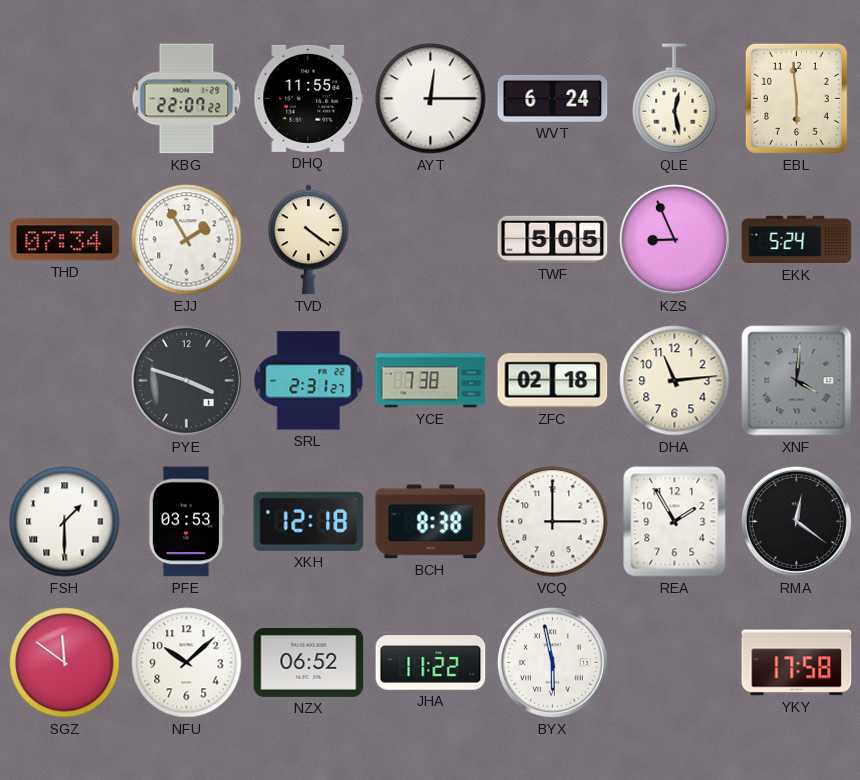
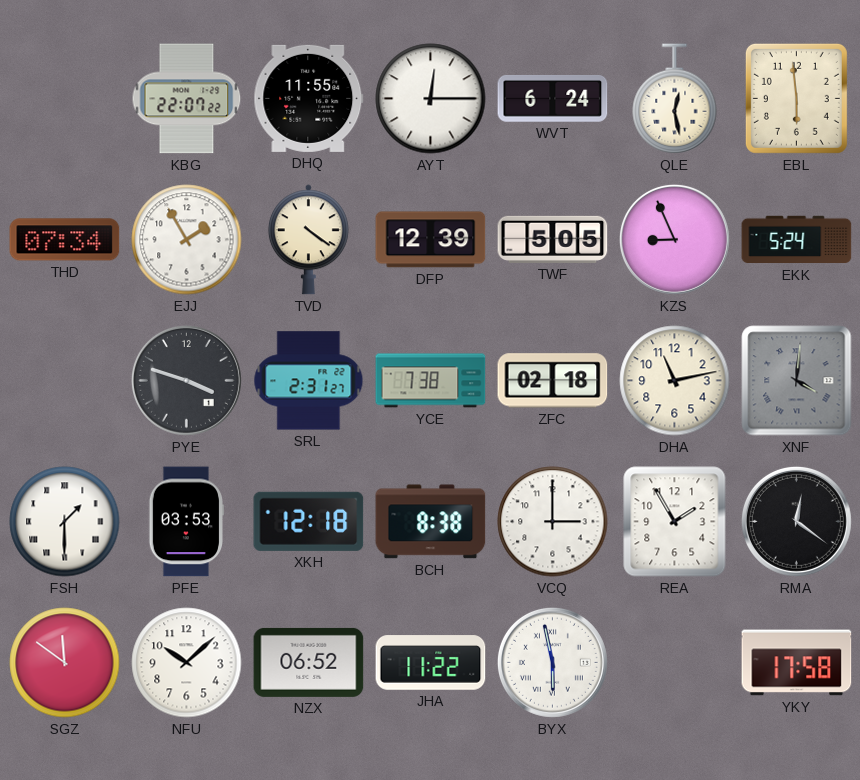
DFP: none -> 12:39 (431, 240)
DHA: 11:14 -> 11:13 (675, 381)
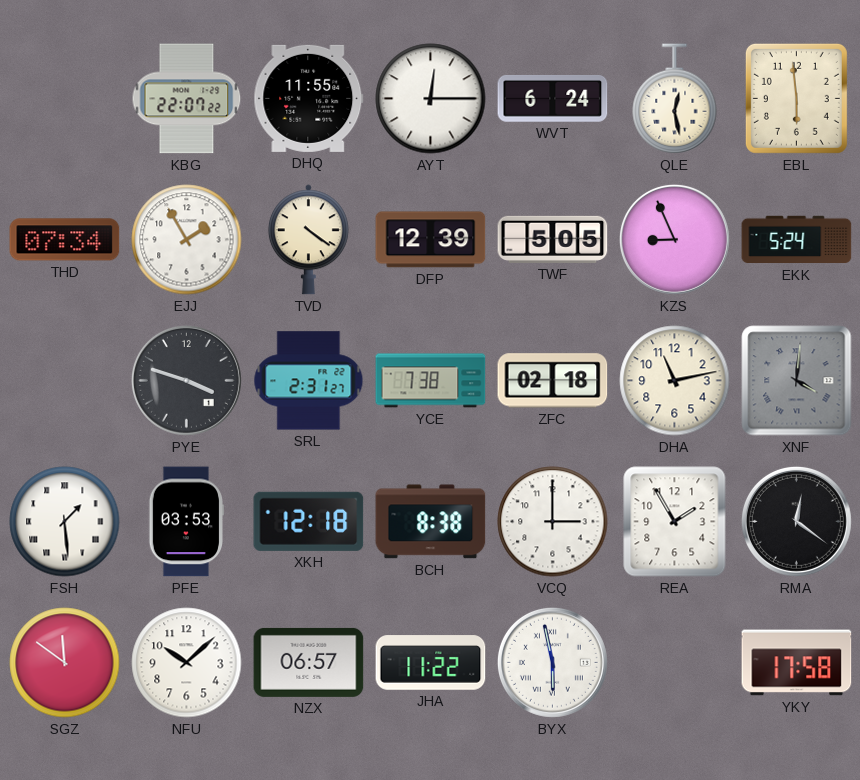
FSH: 1:30 -> 1:29 (65, 522)
NZX: 06:52 -> 06:57 (309, 662)
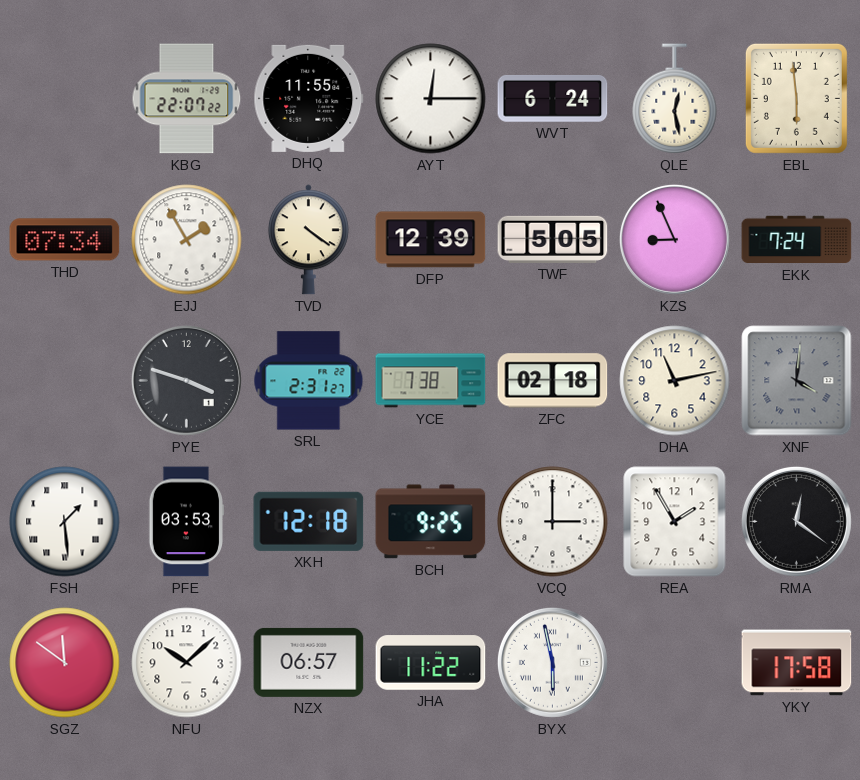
EKK: 5:24 -> 7:24 (797, 240)
BCH: 8:38 -> 9:25 (431, 522)
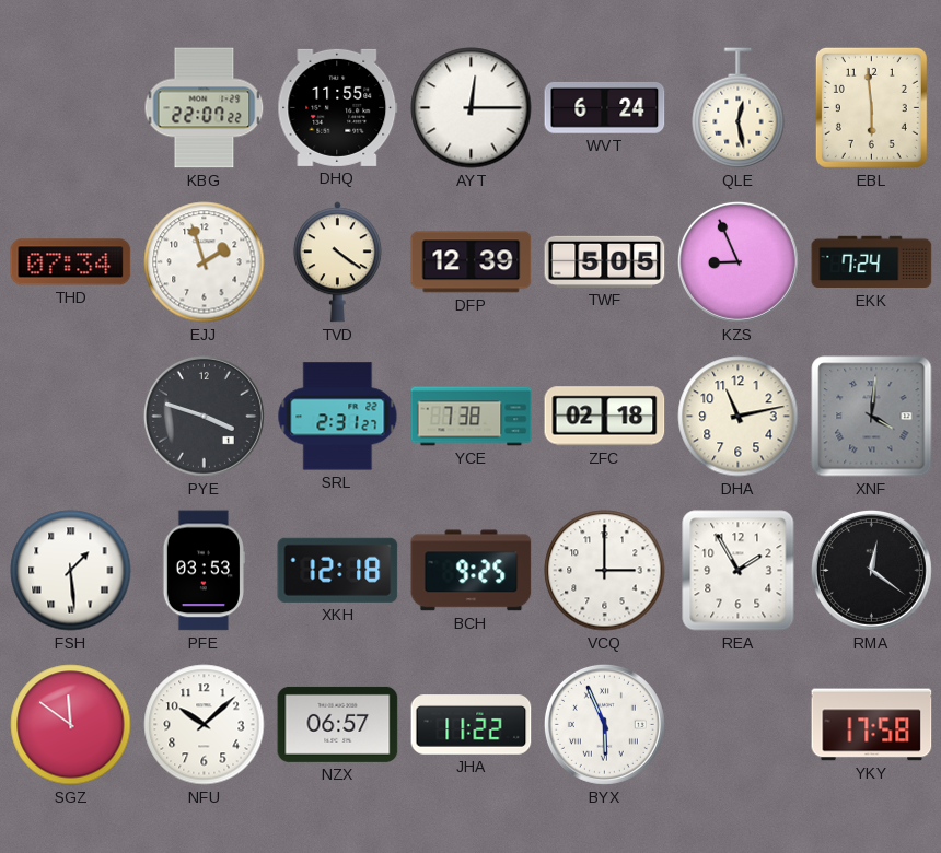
EJJ: 1:55 -> 1:57 (205, 262)
BYX: 5:58 -> 5:56 (604, 724)
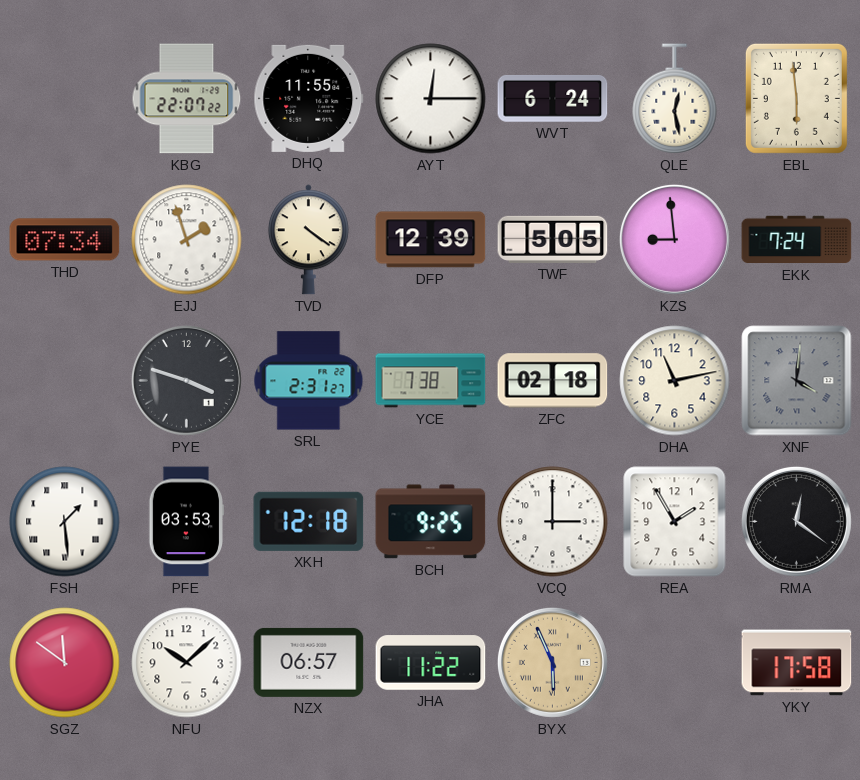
KZS: 8:56 -> 8:59 (674, 239)
BYX dial: white -> champagne (552, 662)
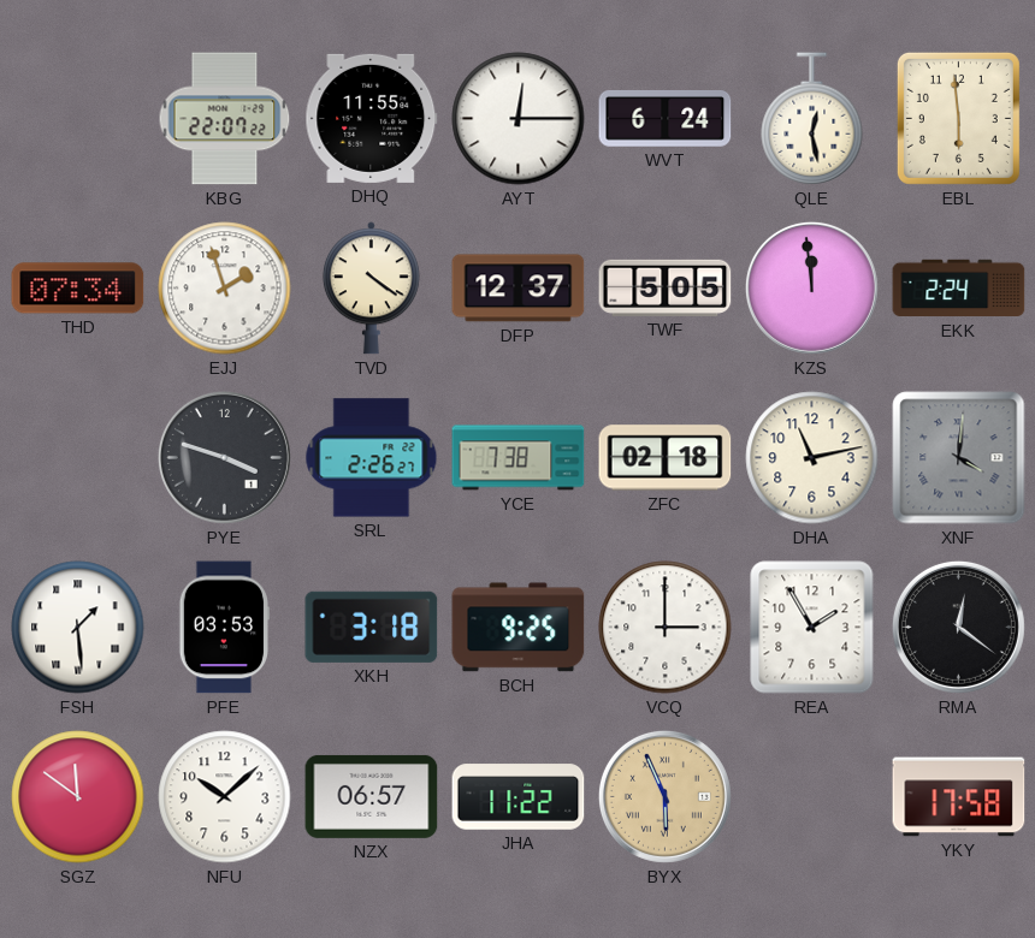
DFP: 12:39 -> 12:37 (519, 289)
KZS: 8:59 -> 11:59 (811, 287)
EKK: 7:24 -> 2:24 (959, 289)
SRL: 2:31 -> 2:26 (372, 458)
XKH: 12:18 -> 3:18 (372, 627)
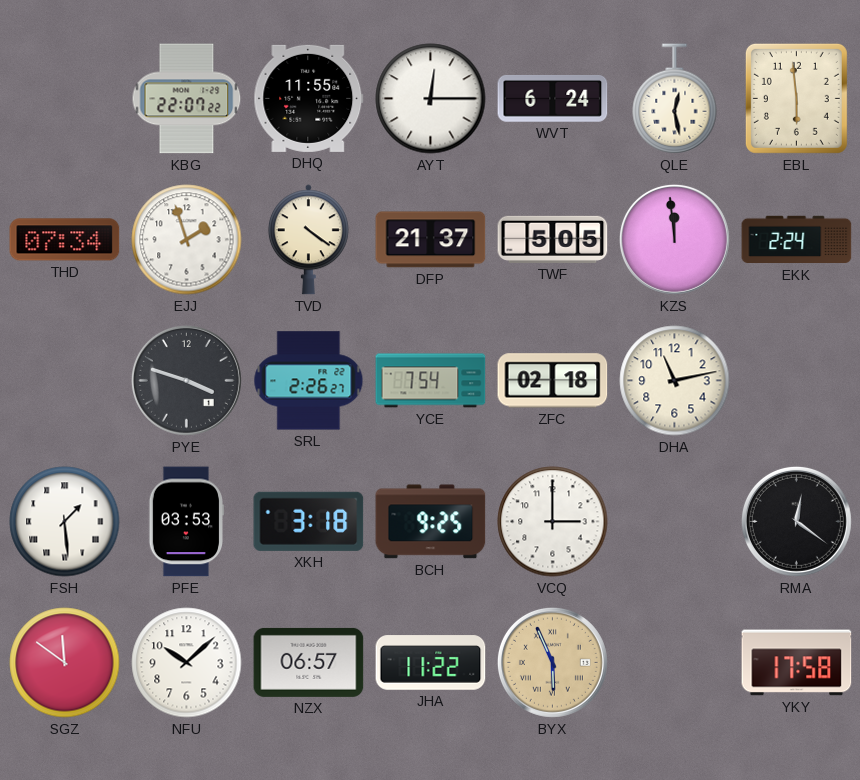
DFP: 12:37 -> 21:37 (431, 240)
YCE: 7:38 -> 7:54 (431, 381)
XNF: 4:01 -> none (959, 458)
REA: 1:55 -> none (812, 628)
